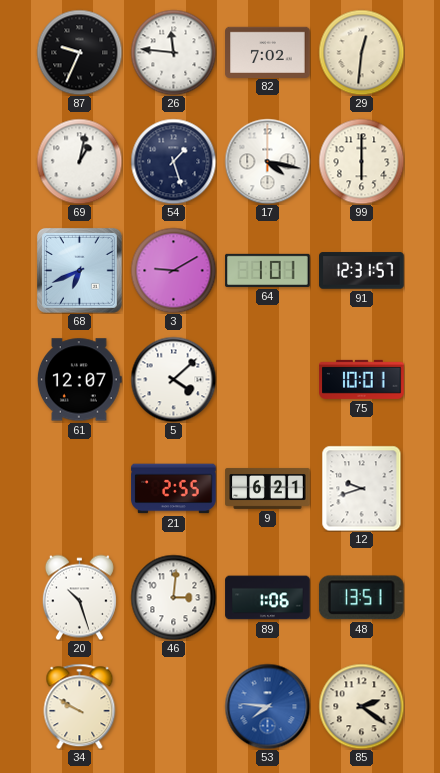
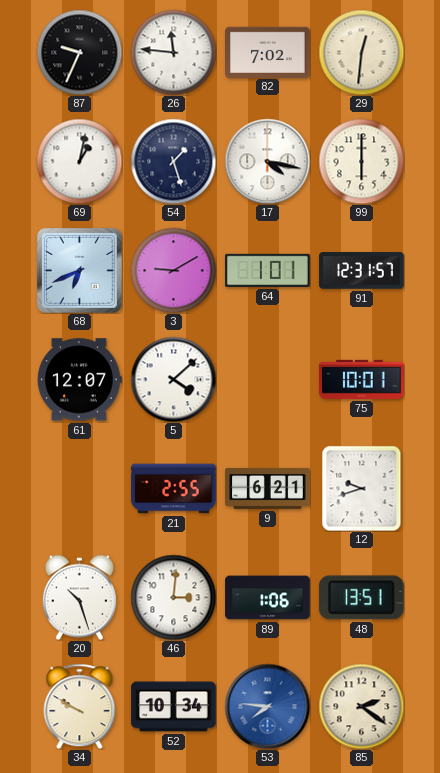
52: none -> 10:34 (174, 707)
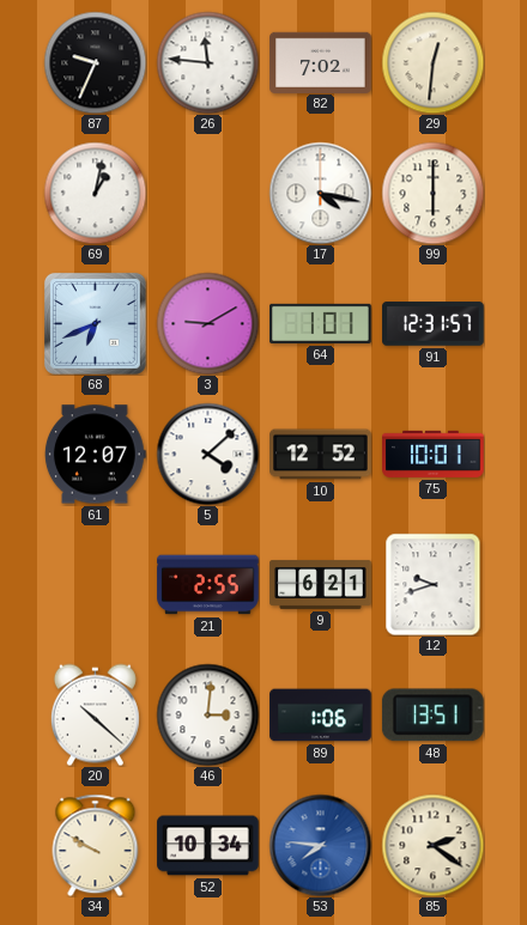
54: 1:27 -> none (173, 161)
10: none -> 12:52 (321, 455)
20: 10:27 -> 10:22 (95, 714)
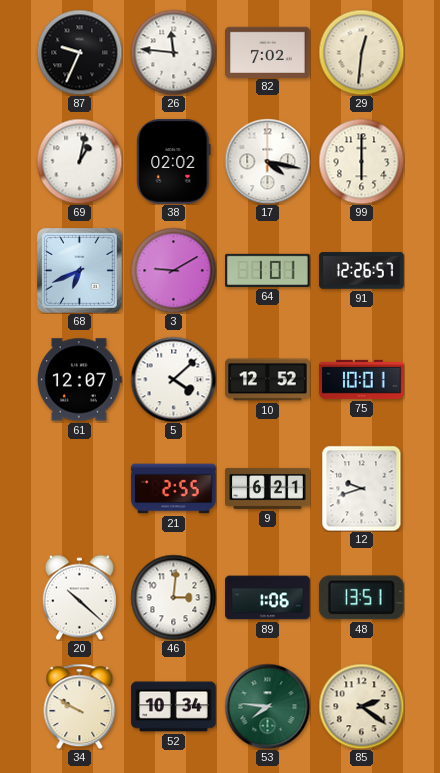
38: none -> 02:02 (174, 162)
91: 12:31 -> 12:26 (362, 271)
53 dial: blue -> green (267, 706)
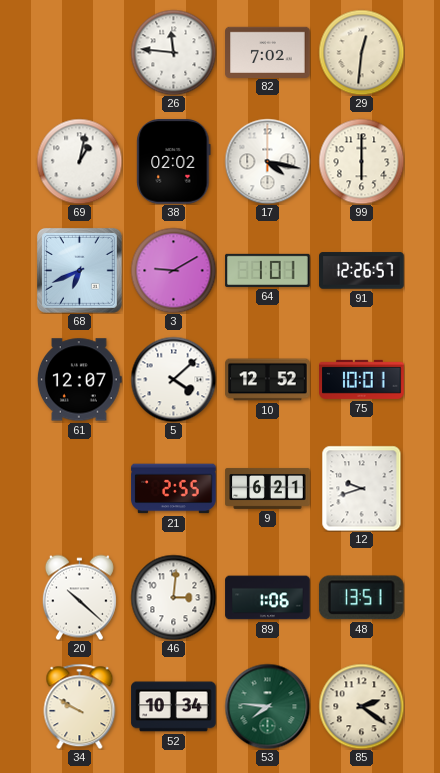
87: 9:34 -> none (79, 52)
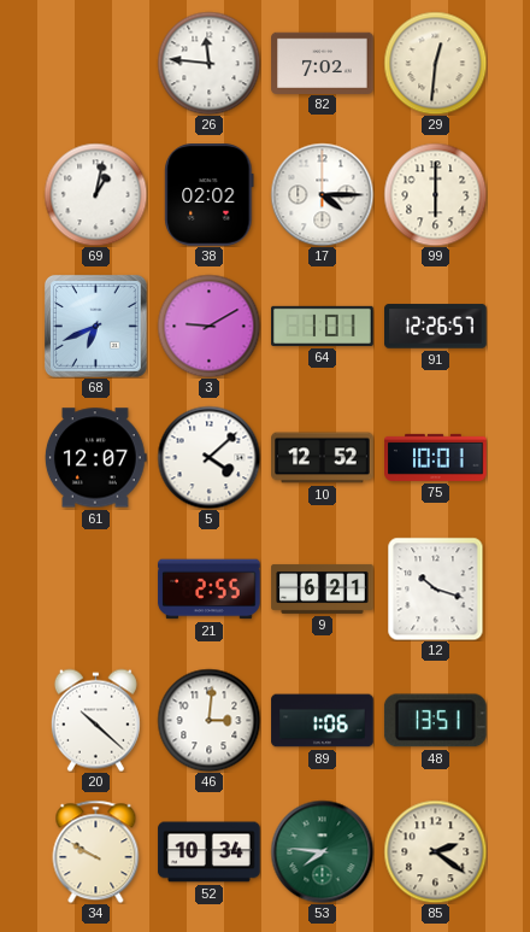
17: 4:17 -> 4:15 (322, 194)
12: 9:42 -> 10:18 (436, 588)
